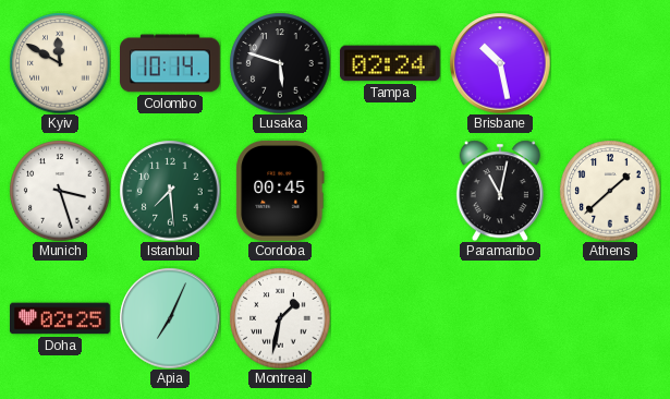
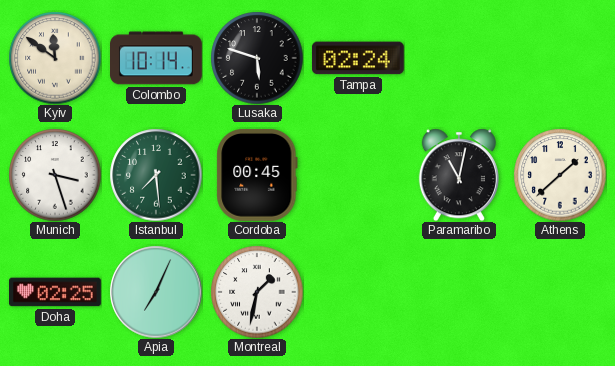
Kyiv: 11:50 -> 11:51 (55, 58)
Brisbane: 10:28 -> none (500, 63)
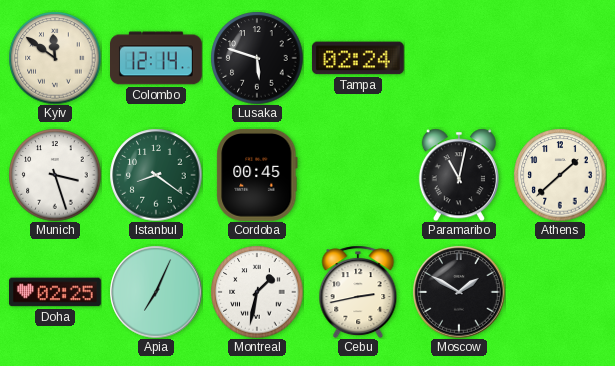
Colombo: 10:14 -> 12:14 (157, 58)
Istanbul: 7:29 -> 8:21 (156, 175)
Cebu: none -> 2:43 (358, 292)
Moscow: none -> 1:50 (459, 292)
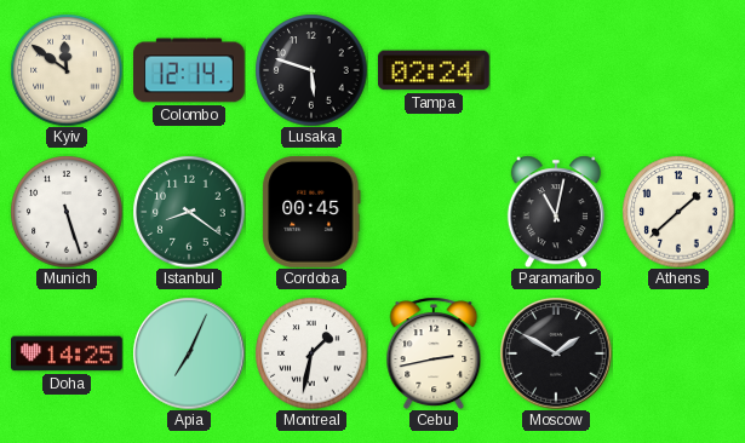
Munich: 3:27 -> 5:27 (67, 212)
Doha: 02:25 -> 14:25 (68, 353)
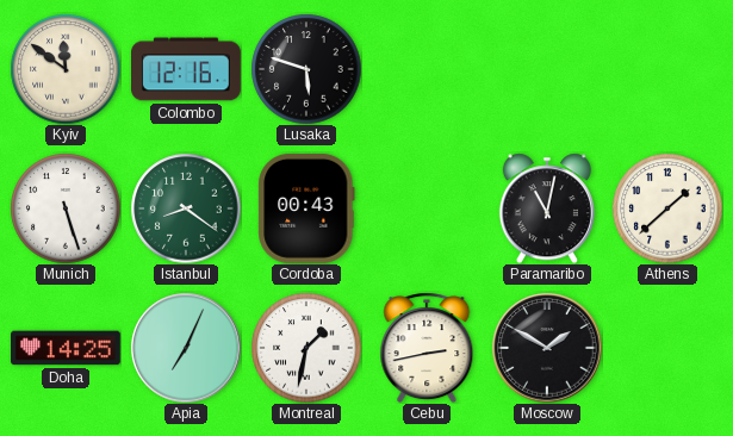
Colombo: 12:14 -> 12:16 (187, 69)
Tampa: 02:24 -> none (434, 70)
Cordoba: 00:45 -> 00:43 (306, 208)
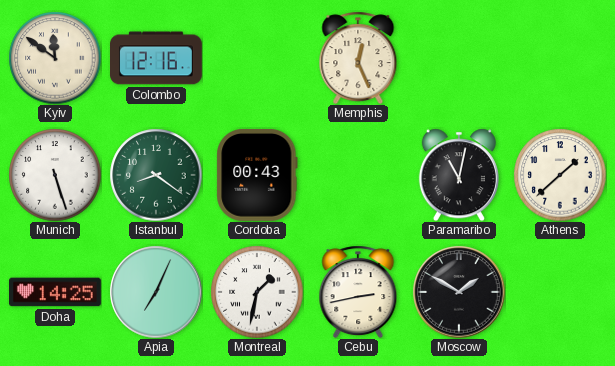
Lusaka: 5:48 -> none (306, 69)
Memphis: none -> 12:26 (358, 58)
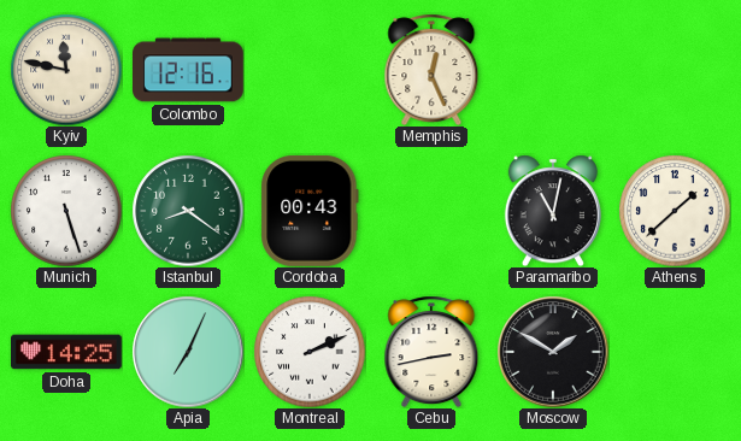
Kyiv: 11:51 -> 11:47 (66, 70)
Montreal: 1:32 -> 2:11 (310, 352)
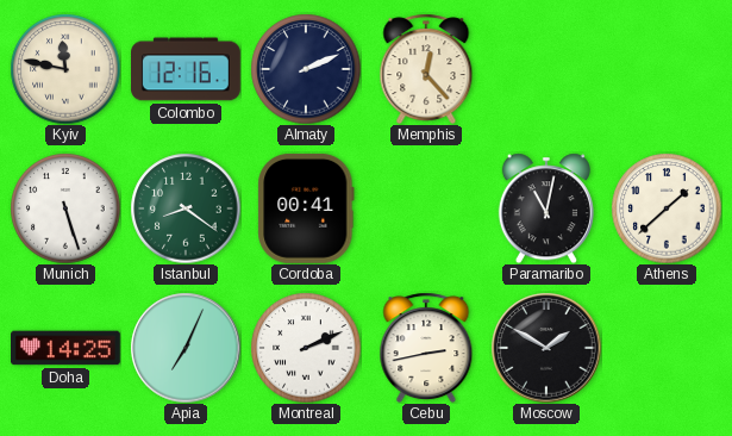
Almaty: none -> 2:11 (306, 69)
Memphis: 12:26 -> 12:23 (426, 69)
Cordoba: 00:43 -> 00:41 (306, 208)
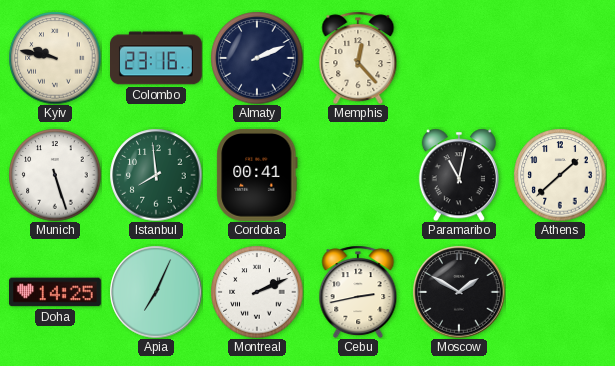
Kyiv: 11:47 -> 9:47 (55, 58)
Colombo: 12:16 -> 23:16 (157, 58)
Istanbul: 8:21 -> 7:59 (156, 175)
